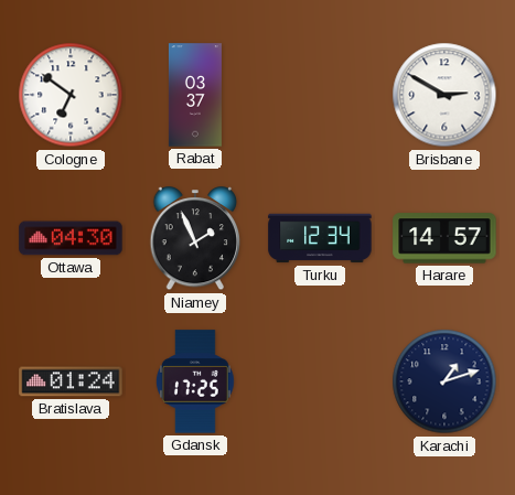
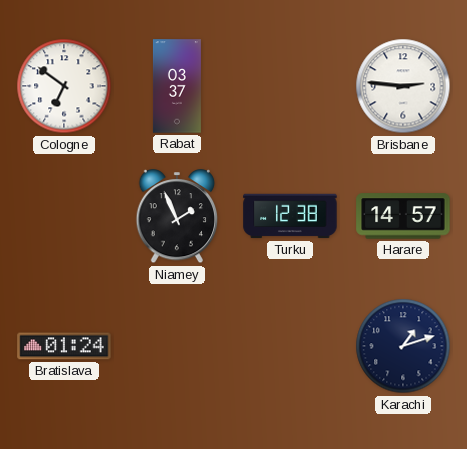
Brisbane: 2:50 -> 2:46 (403, 86)
Ottawa: 04:30 -> none (71, 238)
Turku: 12:34 -> 12:38 (290, 216)
Gdansk: 17:25 -> none (195, 381)
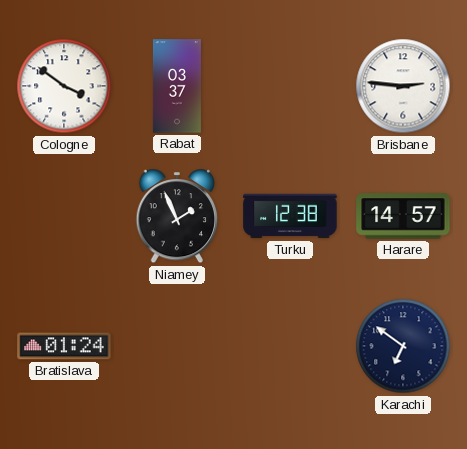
Cologne: 6:51 -> 3:51 (64, 86)
Karachi: 1:12 -> 6:51 (403, 346)
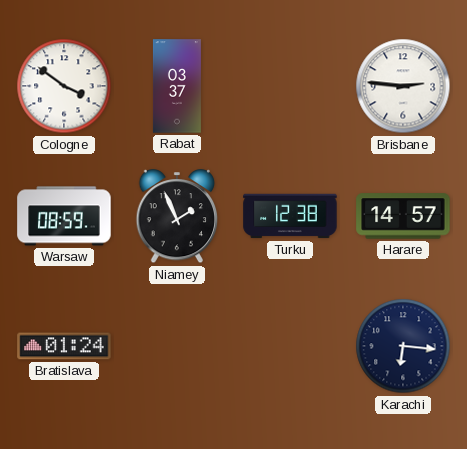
Warsaw: none -> 08:59 (64, 216)
Karachi: 6:51 -> 6:16 (403, 346)
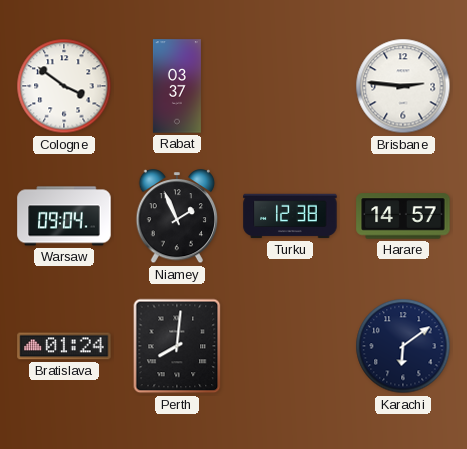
Warsaw: 08:59 -> 09:04 (64, 216)
Perth: none -> 8:01 (177, 346)
Karachi: 6:16 -> 6:09 (403, 346)
